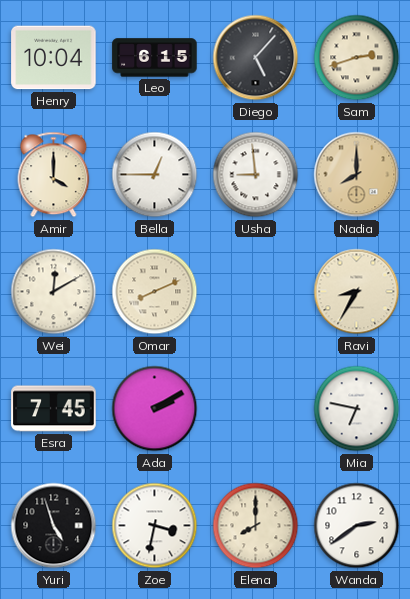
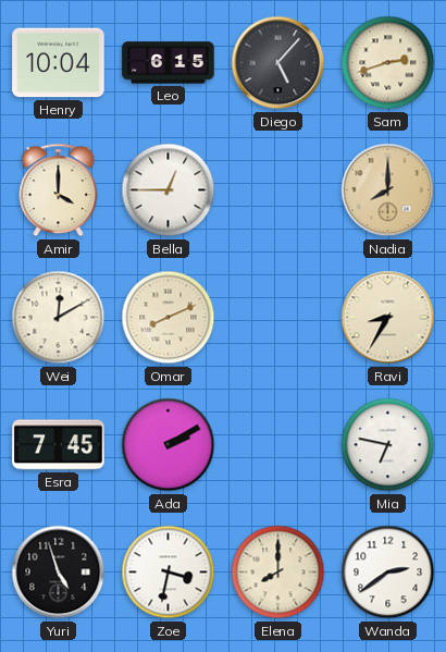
Usha: 8:59 -> none (256, 175)
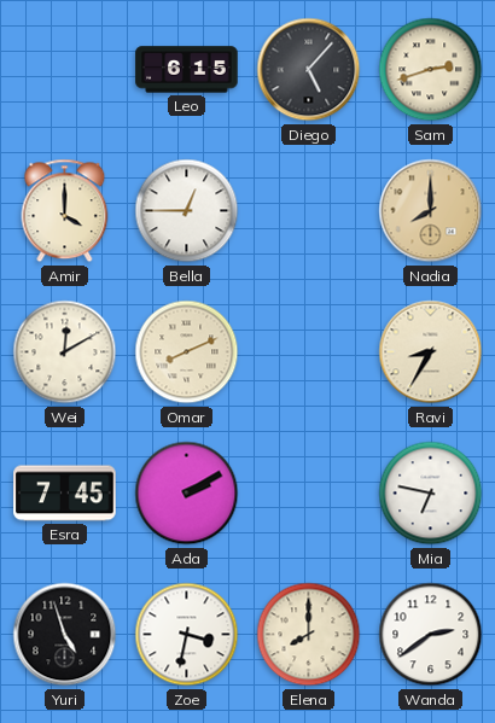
Henry: 10:04 -> none (59, 63)
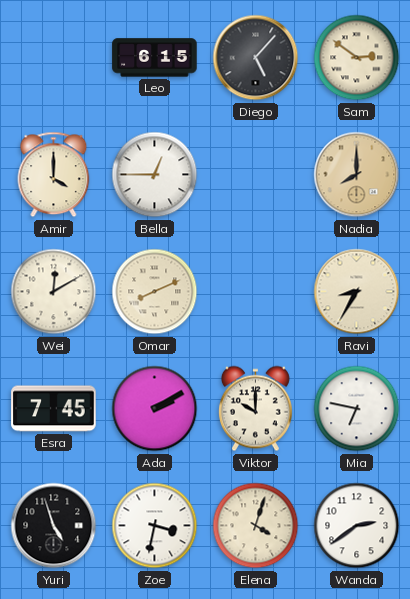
Sam: 2:42 -> 2:51 (357, 58)
Viktor: none -> 10:00 (255, 409)
Elena: 8:00 -> 4:03 (256, 526)
